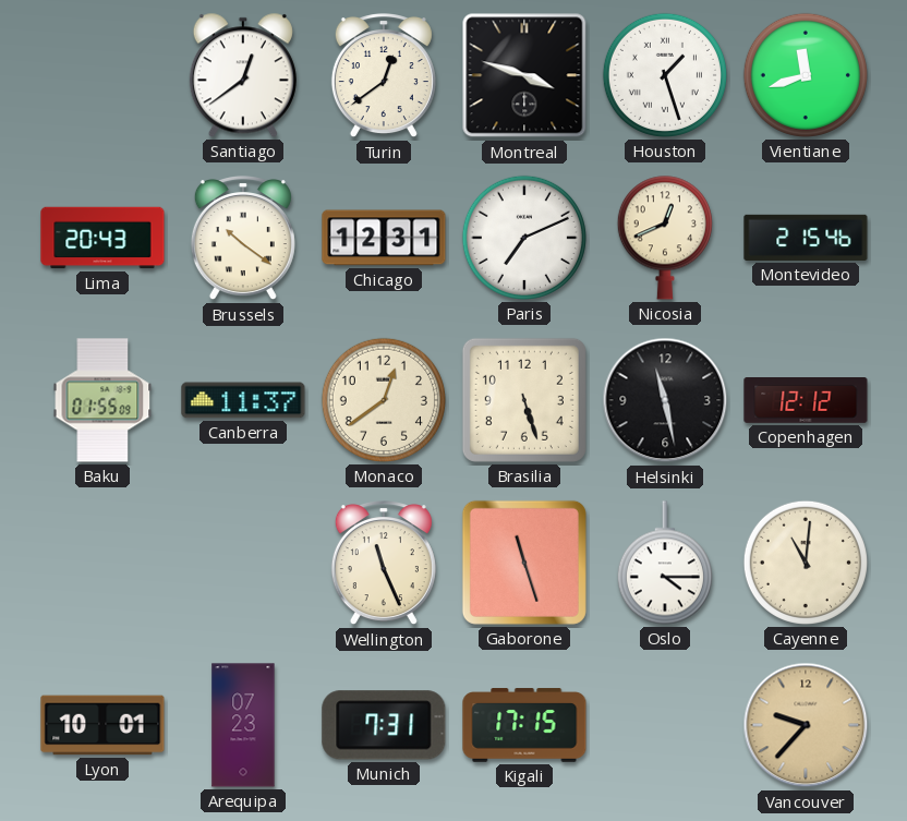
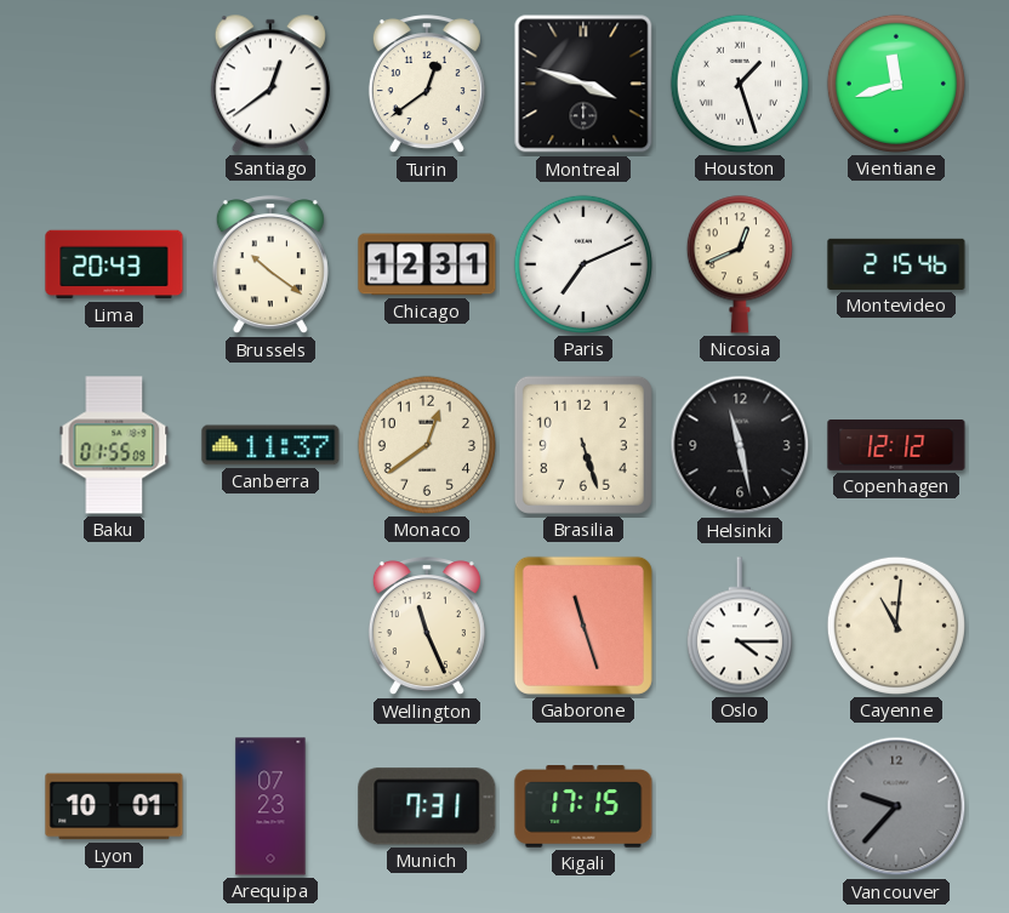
Vancouver dial: champagne -> grey (896, 806)
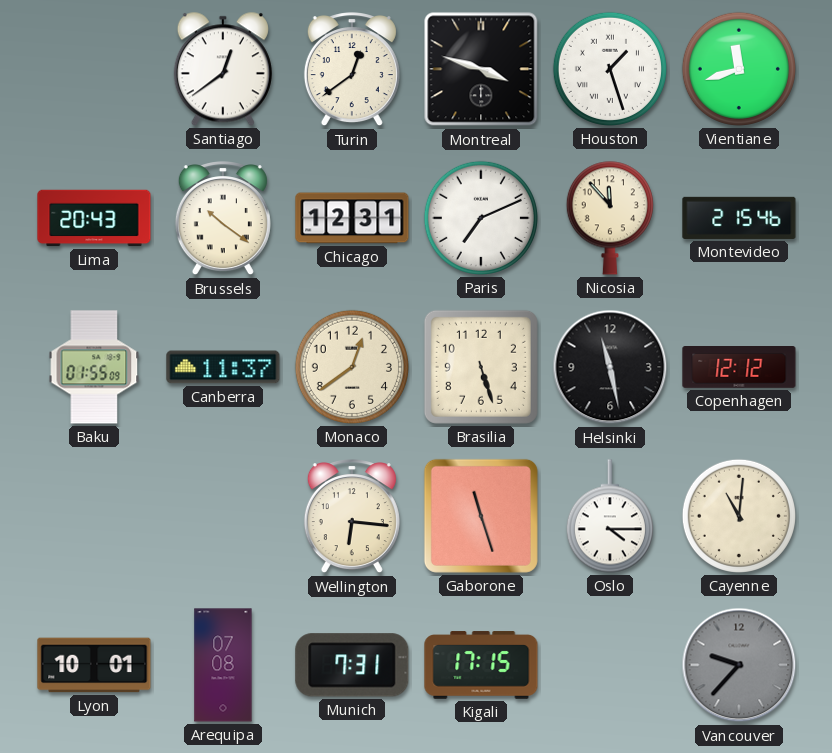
Nicosia: 12:41 -> 11:53 (610, 218)
Wellington: 11:26 -> 6:16 (352, 517)
Arequipa: 07:23 -> 07:08 (223, 665)
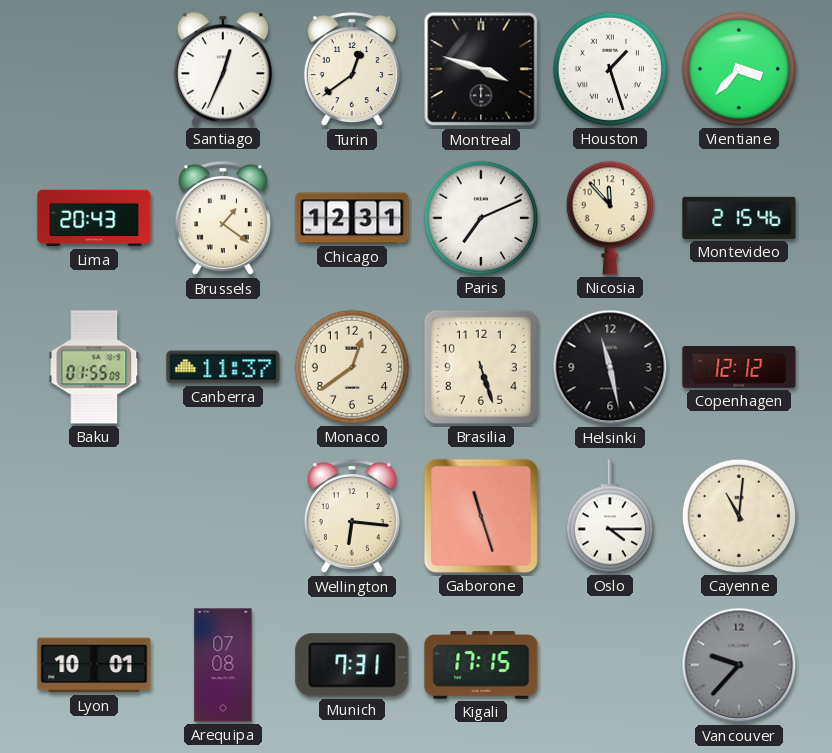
Santiago: 12:39 -> 12:34 (223, 69)
Vientiane: 11:42 -> 3:37 (739, 69)
Brussels: 10:21 -> 1:21 (223, 219)
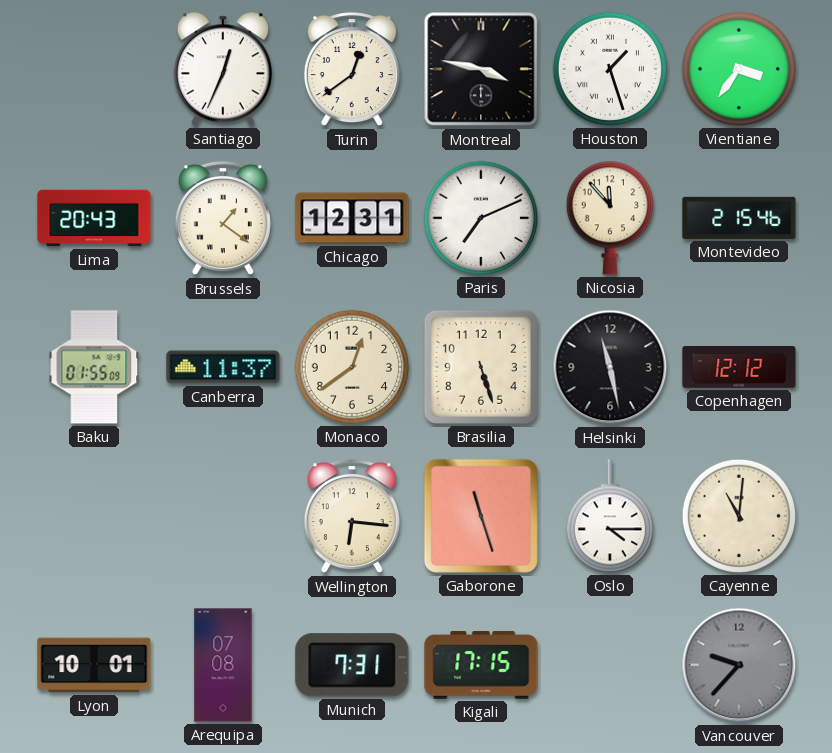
Montreal: 3:48 -> 3:47 (481, 69)
Vientiane: 3:37 -> 3:36 (739, 69)
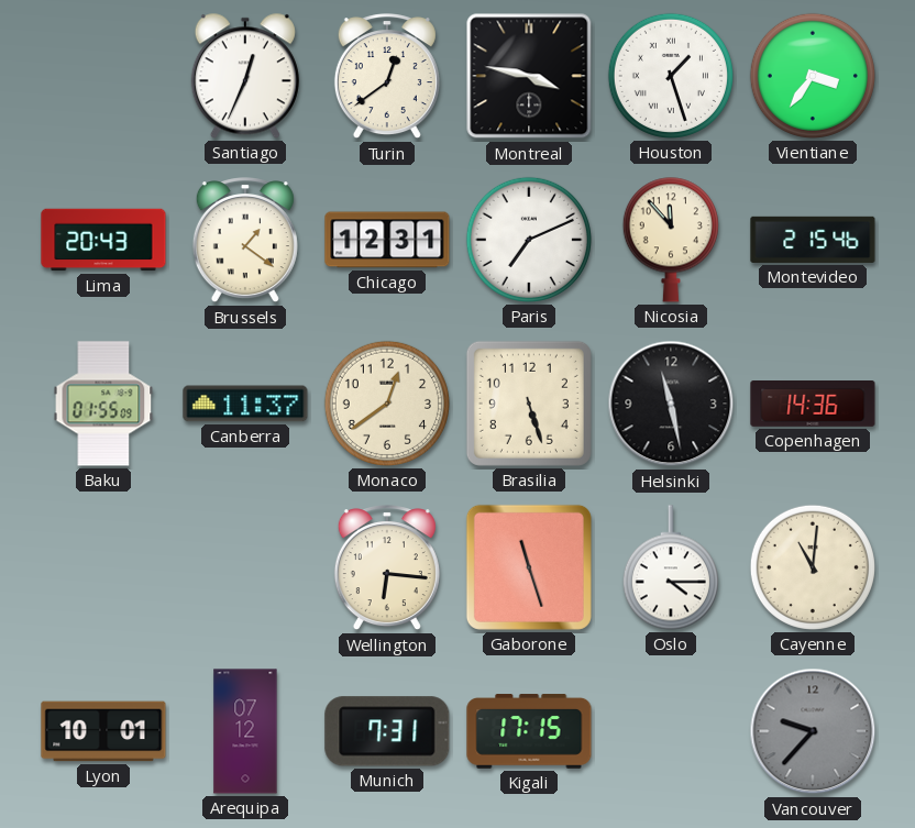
Copenhagen: 12:12 -> 14:36 (813, 405)
Arequipa: 07:08 -> 07:12 (245, 731)
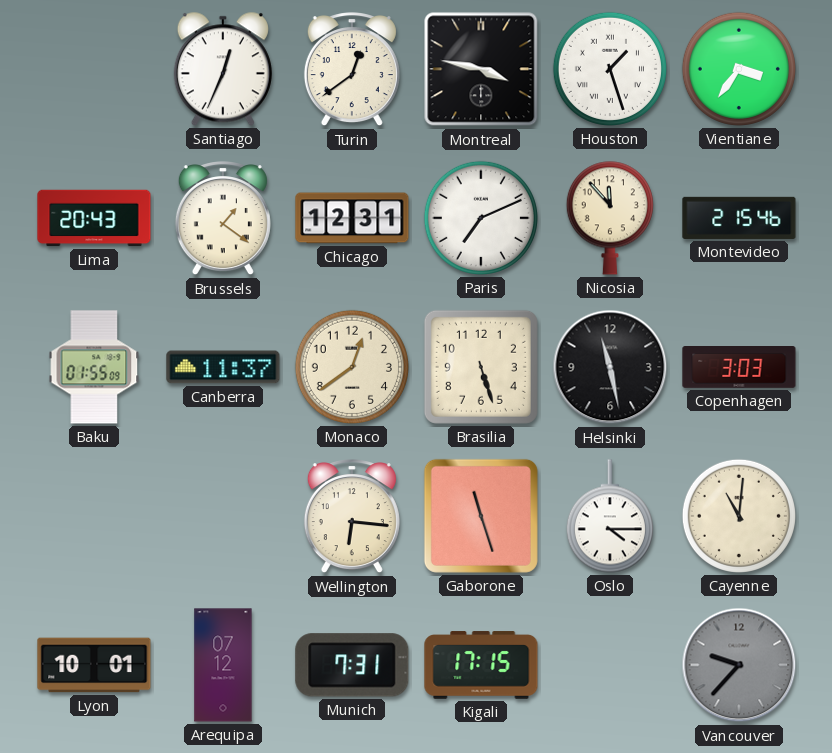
Copenhagen: 14:36 -> 3:03 (739, 368)
